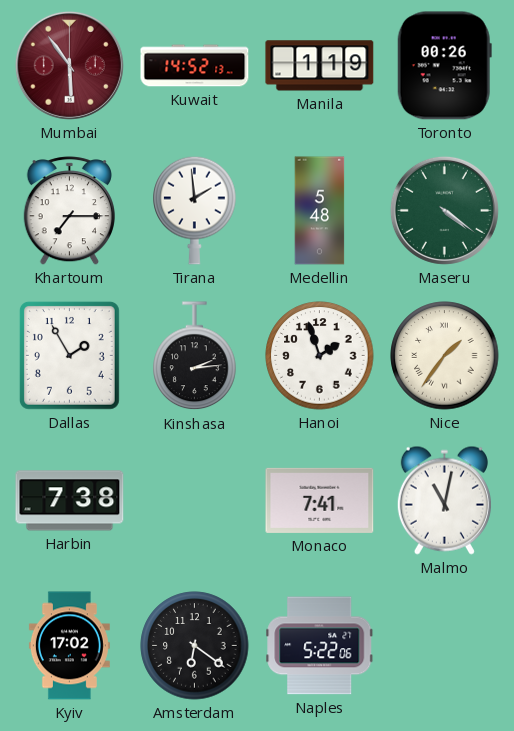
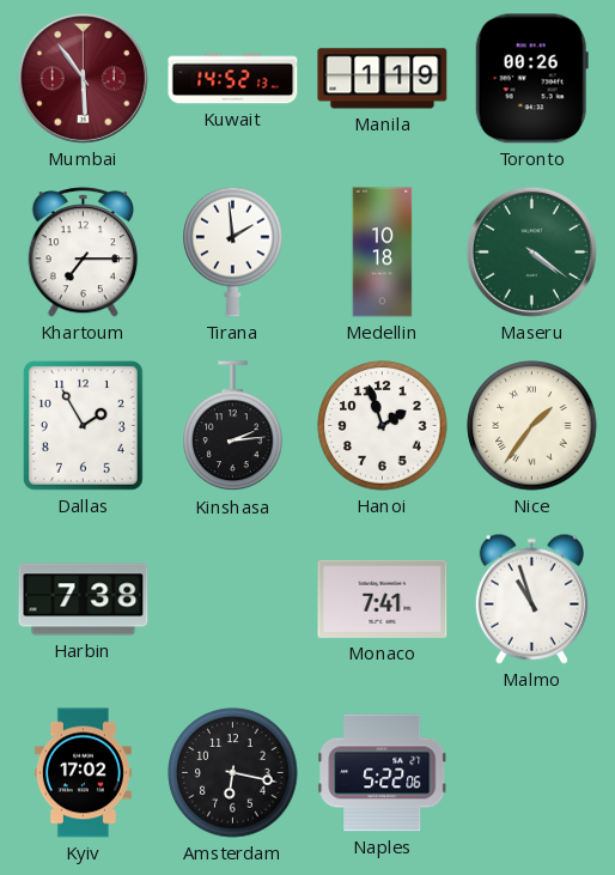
Medellin: 5:48 -> 10:18 (383, 253)
Malmo: 11:02 -> 10:57 (531, 598)
Amsterdam: 6:21 -> 6:17 (233, 773)
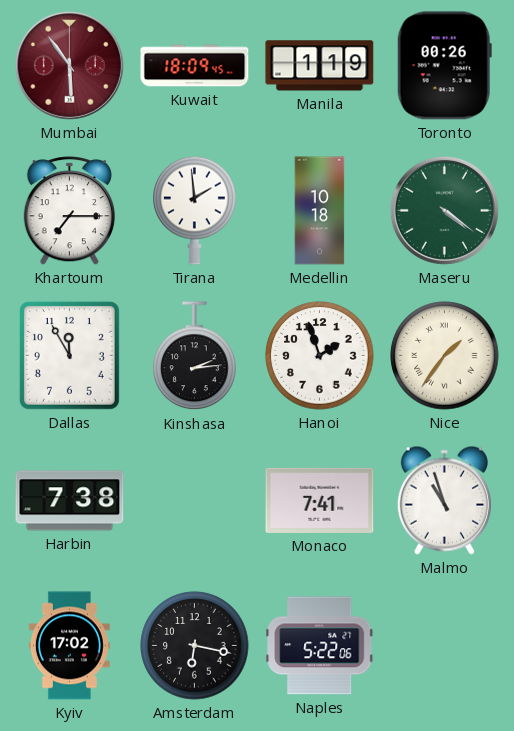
Kuwait: 14:52 -> 18:09 (195, 66)
Dallas: 1:55 -> 11:55 (69, 355)
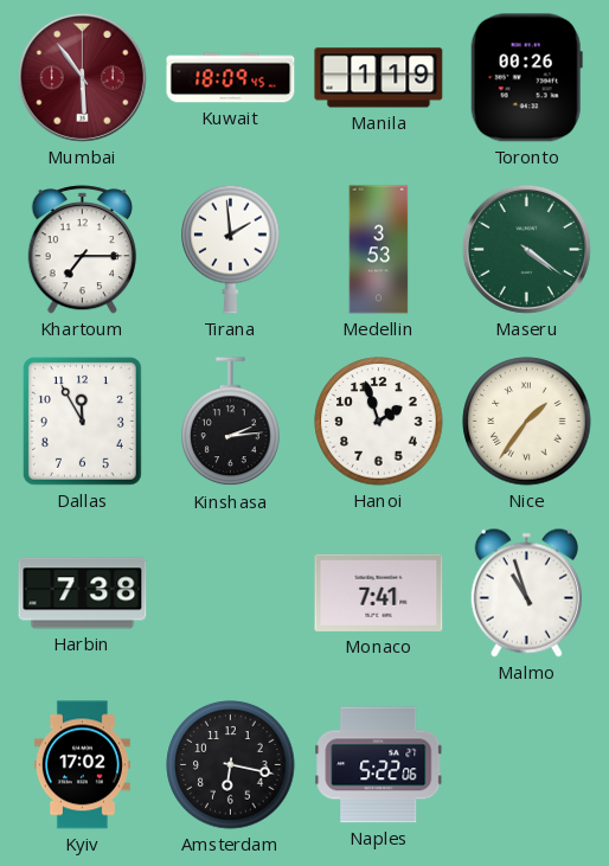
Medellin: 10:18 -> 3:53 (379, 250)
